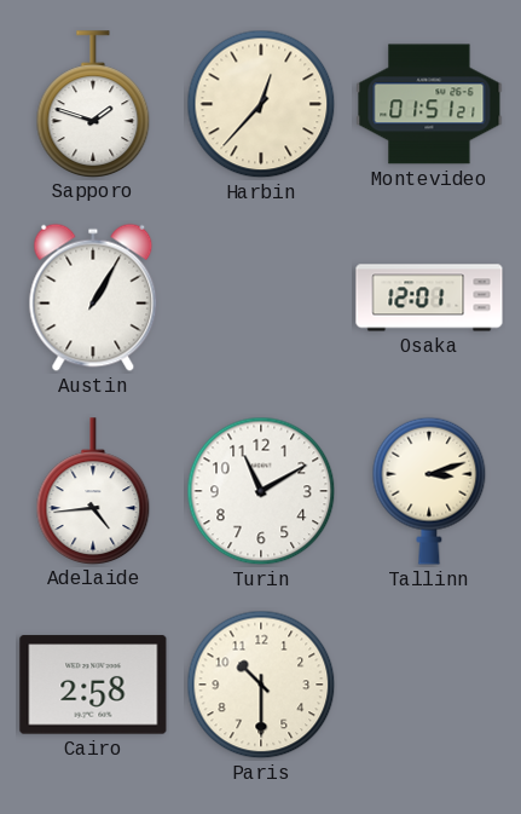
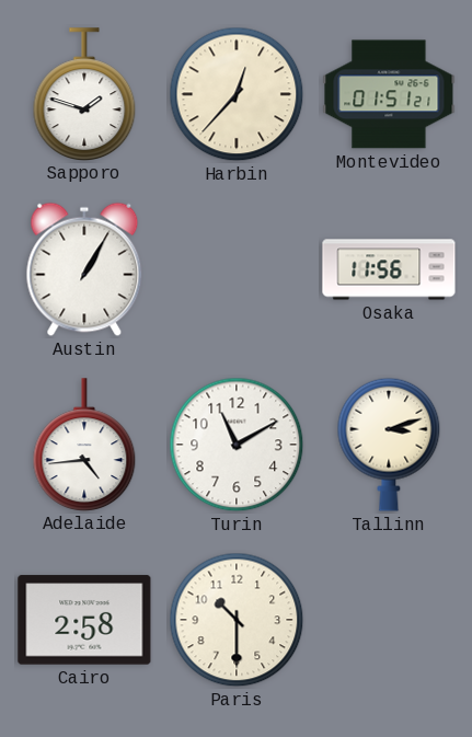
Osaka: 12:01 -> 11:56 (389, 269)
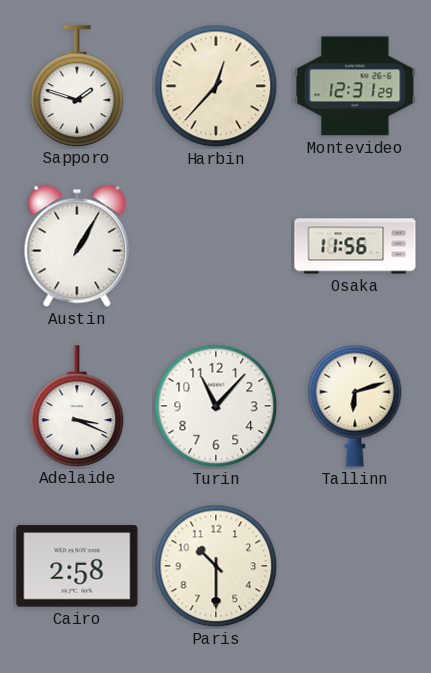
Montevideo: 01:51 -> 12:31 (355, 86)
Adelaide: 4:44 -> 3:19 (77, 406)
Turin: 11:10 -> 11:07 (216, 406)
Tallinn: 3:12 -> 6:12 (355, 406)
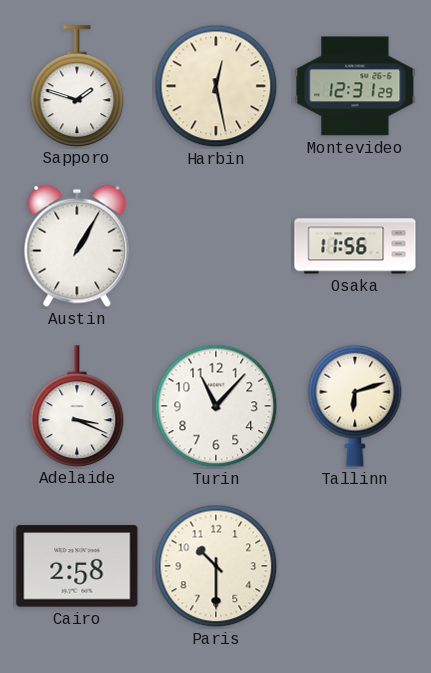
Harbin: 12:37 -> 12:28 (216, 86)
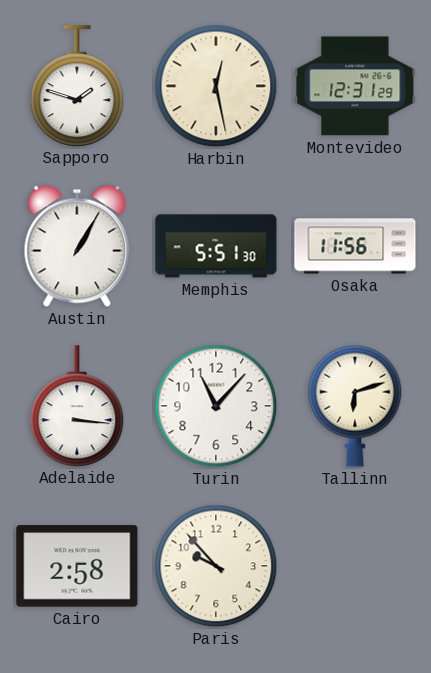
Memphis: none -> 5:51 (216, 246)
Adelaide: 3:19 -> 3:16 (77, 406)
Paris: 10:30 -> 9:53 (216, 566)
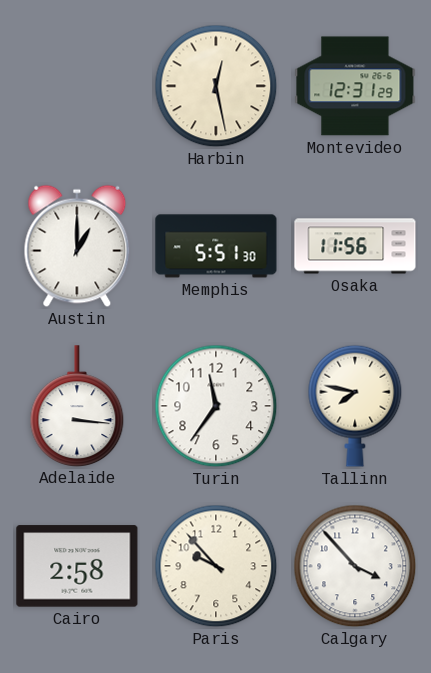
Sapporo: 1:48 -> none (77, 86)
Austin: 1:05 -> 1:00 (77, 246)
Turin: 11:07 -> 11:36 (216, 406)
Tallinn: 6:12 -> 7:47 (355, 406)
Calgary: none -> 3:53 (355, 566)
